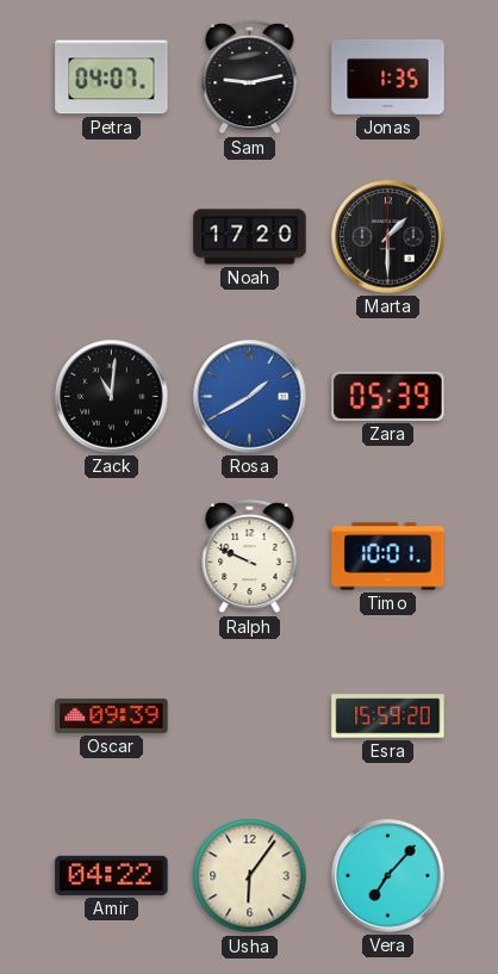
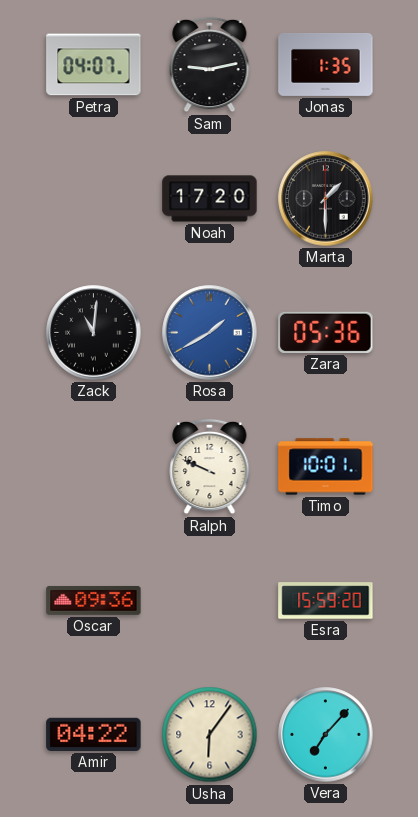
Zara: 05:39 -> 05:36 (326, 332)
Oscar: 09:39 -> 09:36 (94, 601)
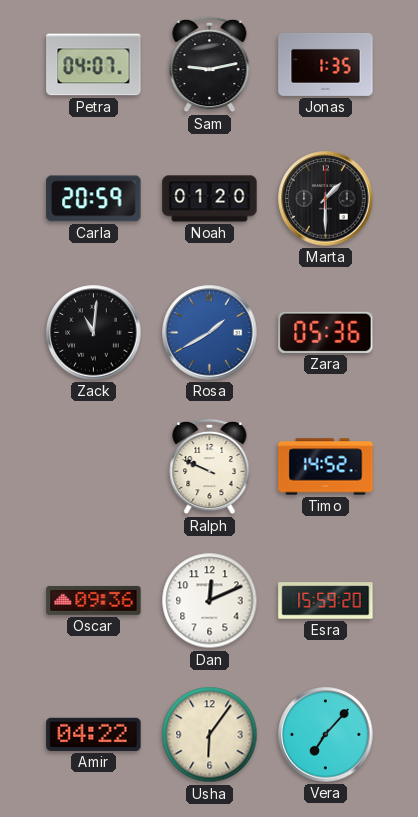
Carla: none -> 20:59 (94, 199)
Noah: 17:20 -> 01:20 (210, 199)
Timo: 10:01 -> 14:52 (326, 467)
Dan: none -> 12:11 (210, 601)
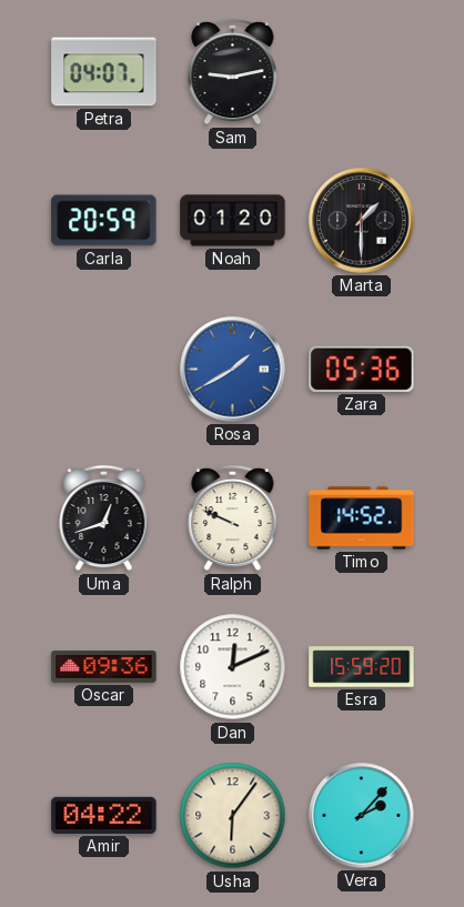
Jonas: 1:35 -> none (326, 64)
Zack: 11:01 -> none (94, 333)
Uma: none -> 12:42 (104, 518)
Vera: 7:07 -> 2:07 (362, 816)
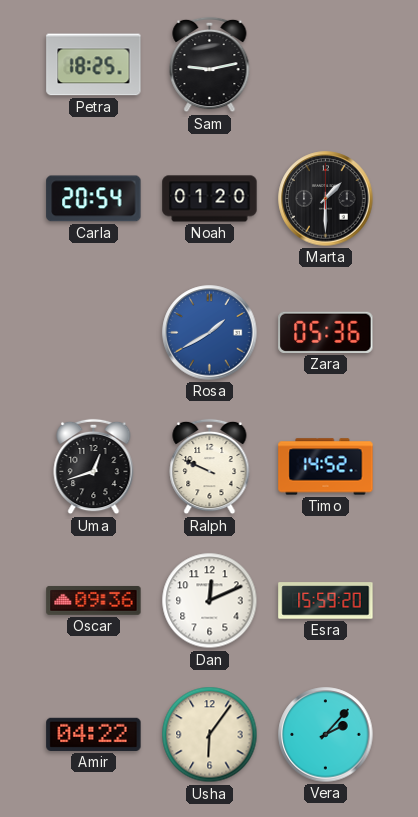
Petra: 04:07 -> 18:25 (94, 65)
Carla: 20:59 -> 20:54 (94, 199)
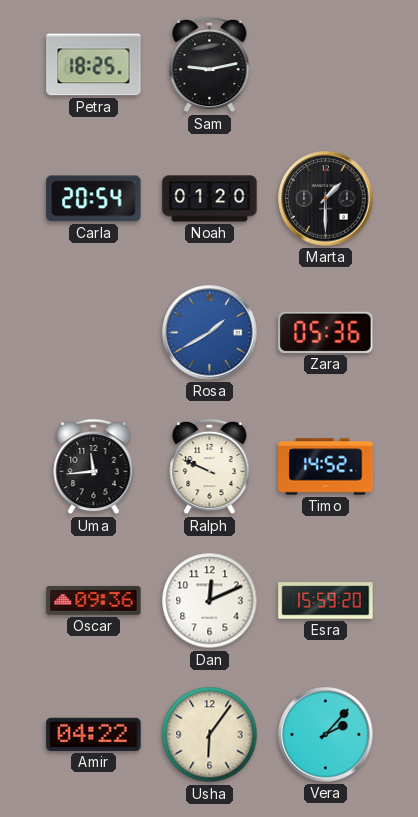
Uma: 12:42 -> 11:44 (94, 467)
